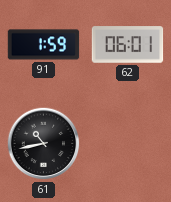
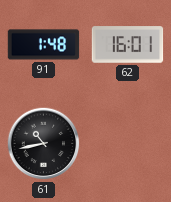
91: 1:59 -> 1:48 (44, 45)
62: 06:01 -> 16:01 (128, 45)
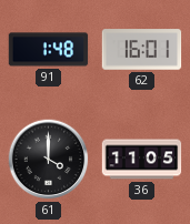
61: 10:43 -> 4:00 (49, 160)
36: none -> 11:05 (142, 160)
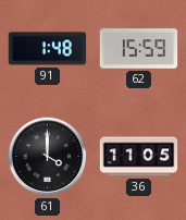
62: 16:01 -> 15:59 (139, 49)
